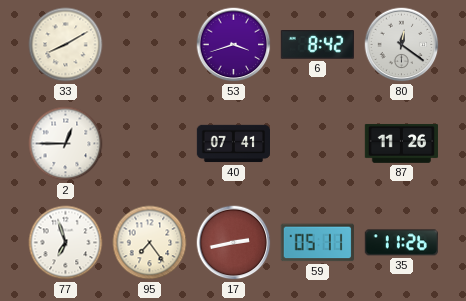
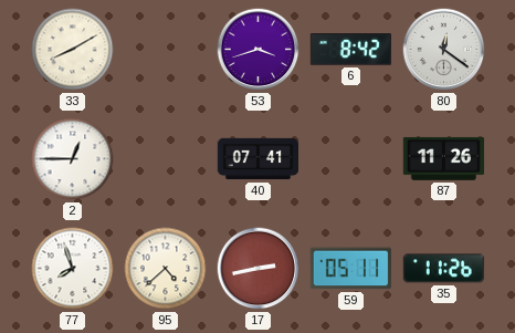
77: 6:57 -> 7:57 (73, 269)
95: 7:24 -> 4:38 (166, 269)
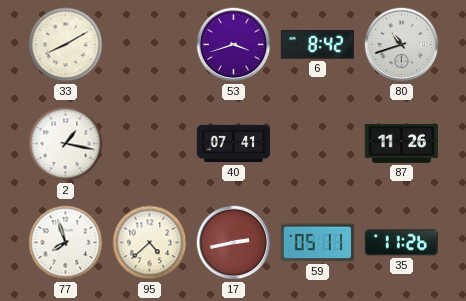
80: 12:21 -> 10:42 (402, 45)
2: 12:45 -> 1:17 (66, 144)
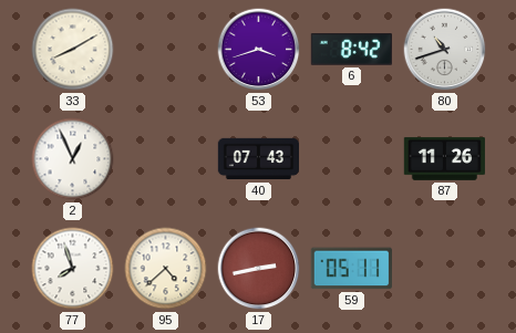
2: 1:17 -> 12:56 (73, 159)
40: 07:41 -> 07:43 (258, 159)
35: 11:26 -> none (401, 243)
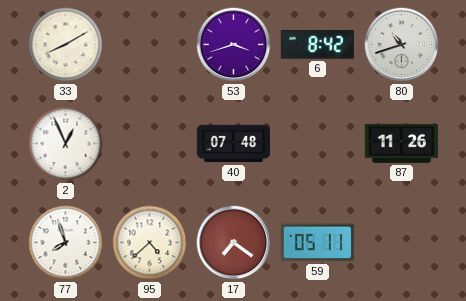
40: 07:43 -> 07:48 (233, 144)
17: 2:43 -> 7:21 (234, 243)
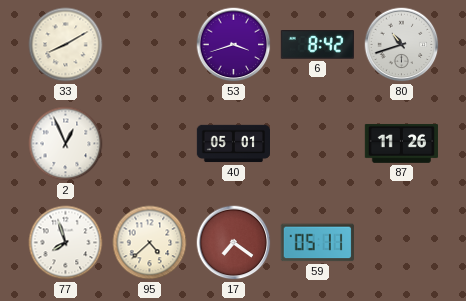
40: 07:48 -> 05:01 (233, 144)
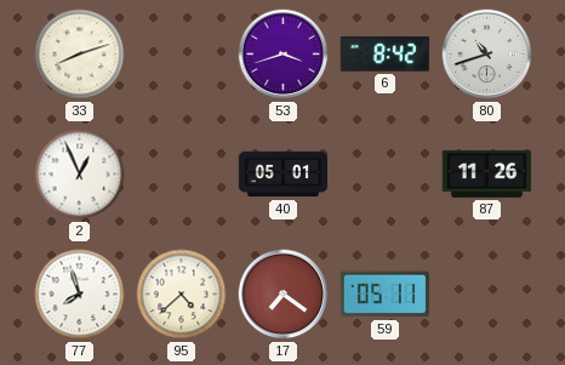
33: 8:10 -> 8:12 (80, 55)
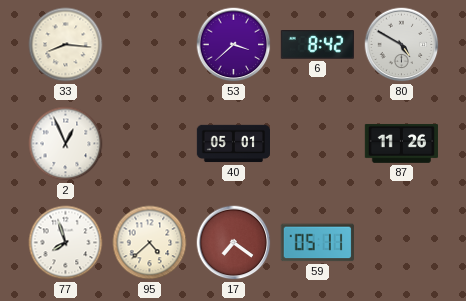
33: 8:12 -> 8:16 (66, 45)
53: 3:42 -> 3:38 (234, 45)
80: 10:42 -> 4:50 (402, 45)
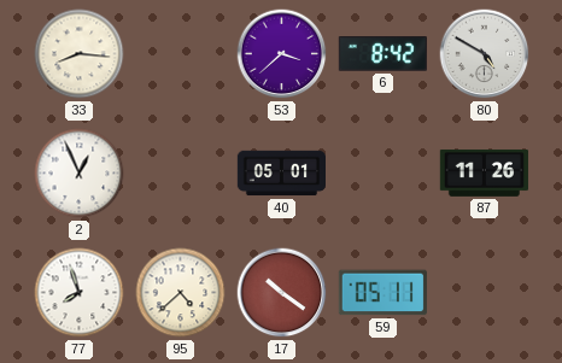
17: 7:21 -> 10:21 (282, 293)
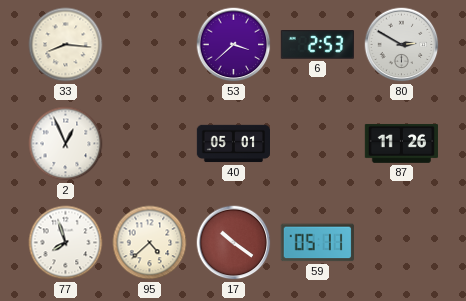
6: 8:42 -> 2:53 (317, 45)
80: 4:50 -> 2:50 (402, 45)
